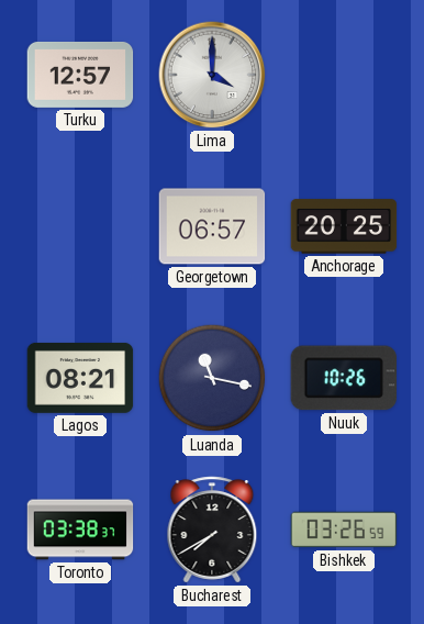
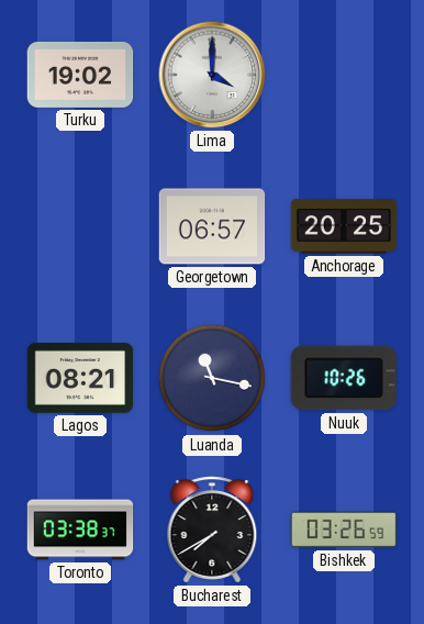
Turku: 12:57 -> 19:02 (80, 75)
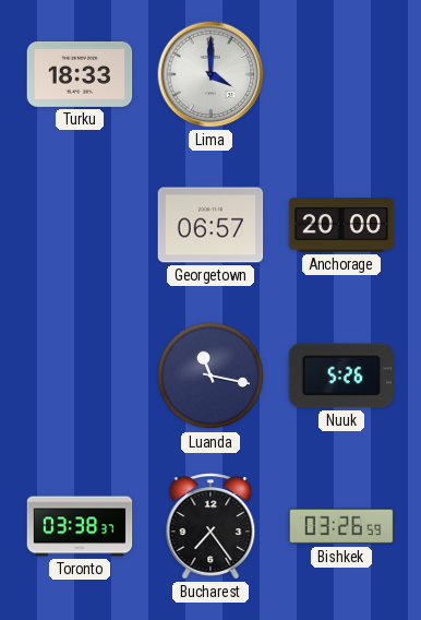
Turku: 19:02 -> 18:33 (80, 74)
Anchorage: 20:25 -> 20:00 (341, 225)
Lagos: 08:21 -> none (80, 378)
Nuuk: 10:26 -> 5:26 (340, 375)
Bucharest: 7:40 -> 7:24 (211, 526)
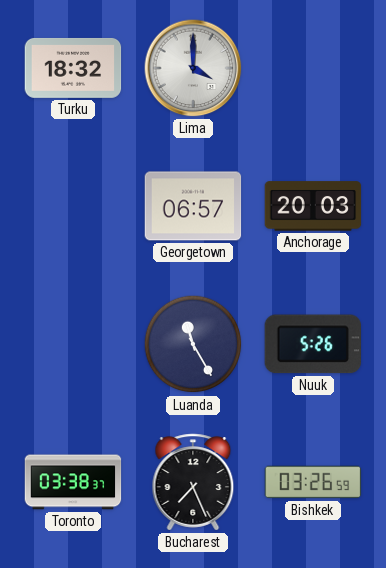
Turku: 18:33 -> 18:32 (73, 68)
Anchorage: 20:00 -> 20:03 (313, 206)
Luanda: 11:17 -> 11:25 (193, 344)
Bucharest: 7:24 -> 7:26 (193, 482)
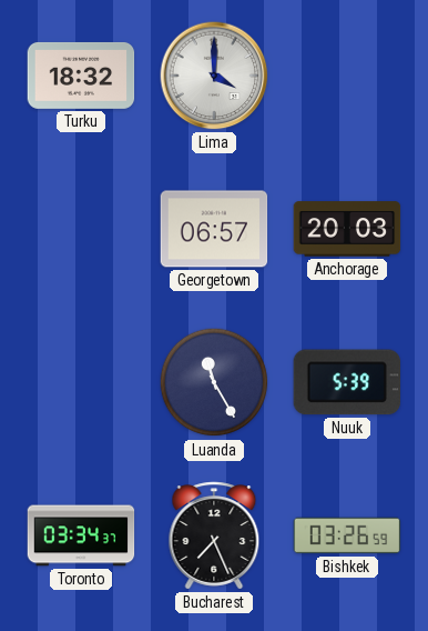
Nuuk: 5:26 -> 5:39 (346, 382)
Toronto: 03:38 -> 03:34 (81, 535)
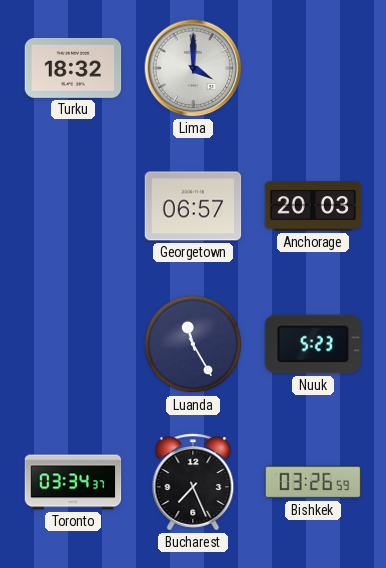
Nuuk: 5:39 -> 5:23 (312, 344)
